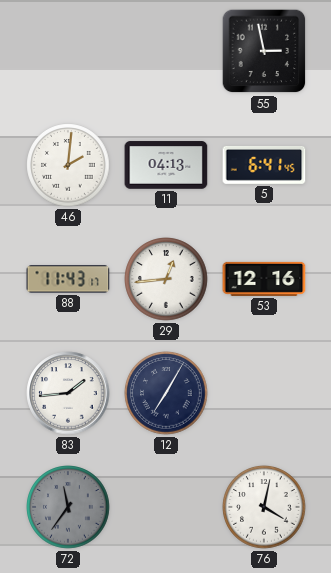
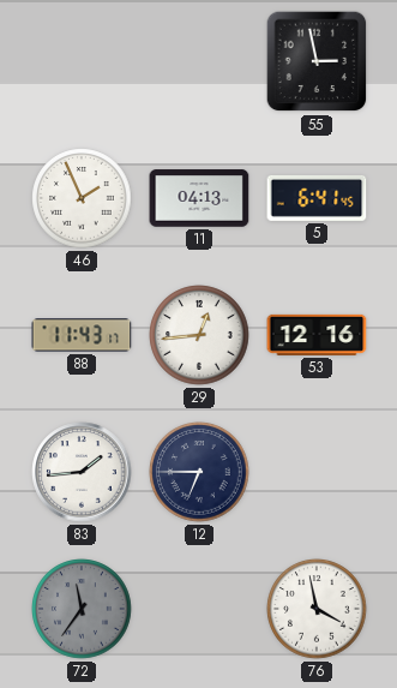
46: 2:01 -> 1:56 (82, 198)
12: 7:05 -> 6:45 (199, 472)
76: 4:02 -> 3:58 (317, 609)
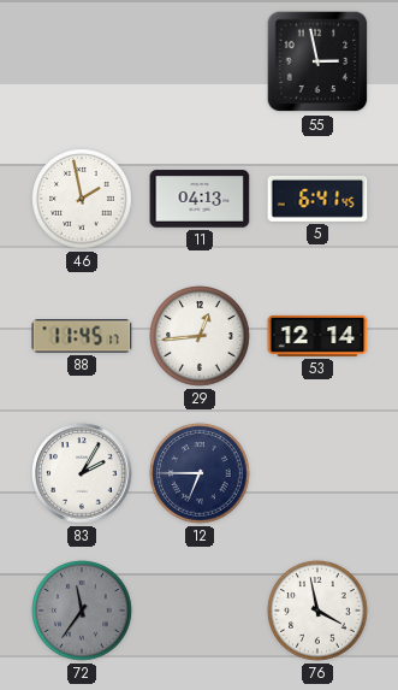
46: 1:56 -> 1:58 (82, 199)
88: 11:43 -> 11:45 (82, 336)
53: 12:16 -> 12:14 (317, 336)
83: 1:44 -> 2:05 (82, 473)
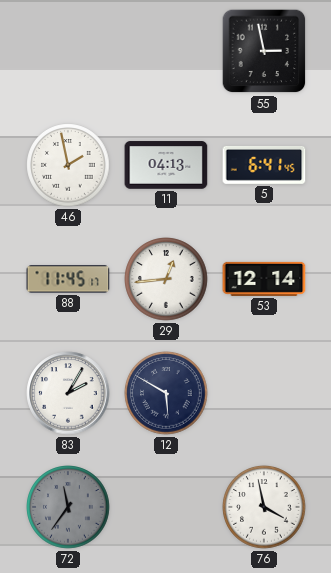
12: 6:45 -> 5:50 (166, 393)
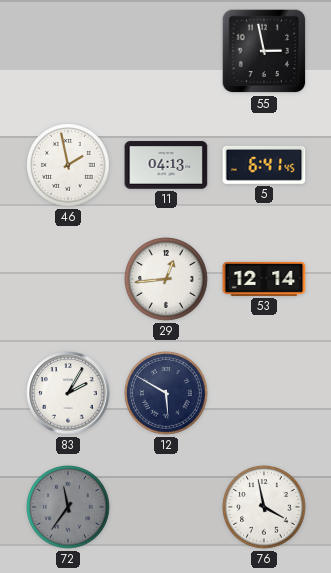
88: 11:45 -> none (68, 279)
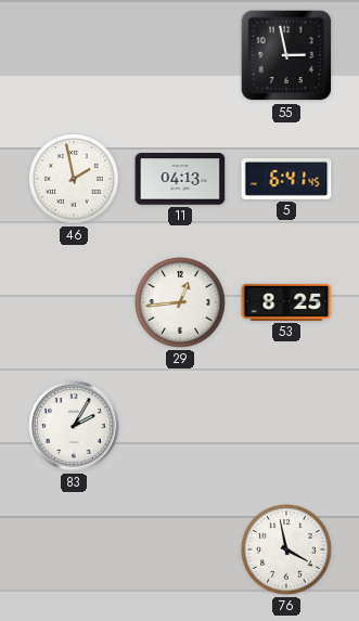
53: 12:14 -> 8:25 (286, 302)
12: 5:50 -> none (166, 393)
72: 11:36 -> none (68, 507)
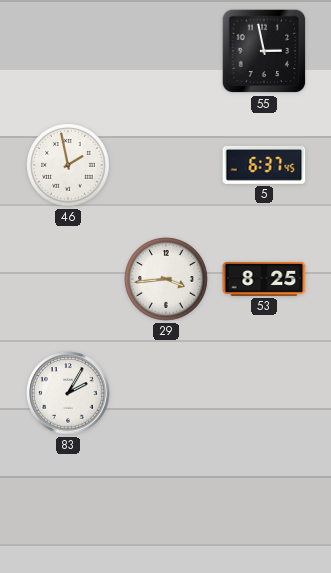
11: 04:13 -> none (180, 179)
5: 6:41 -> 6:37 (264, 165)
29: 12:44 -> 3:44 (166, 279)
76: 3:58 -> none (286, 549)
